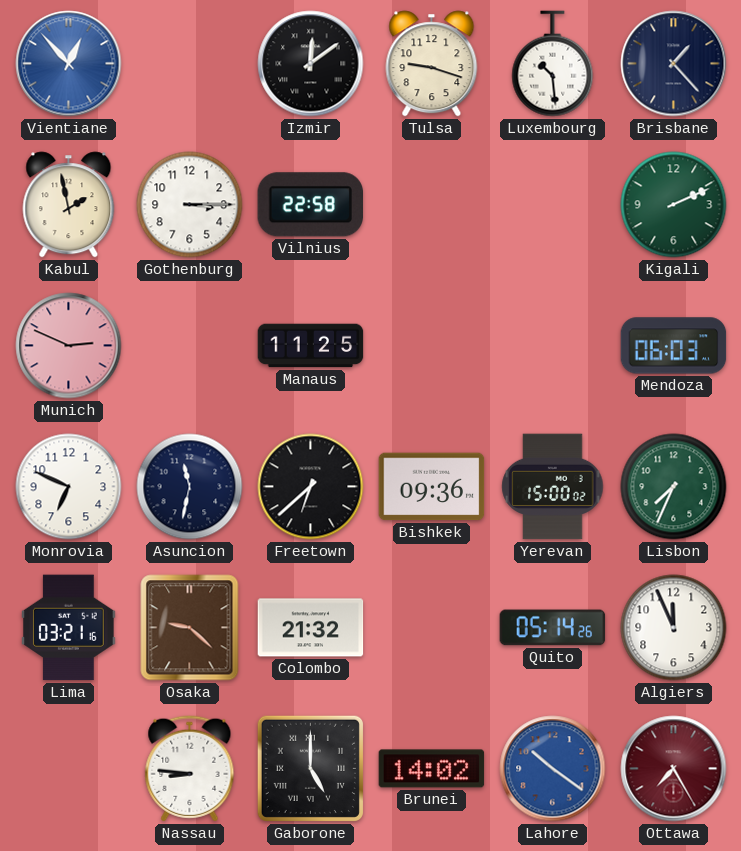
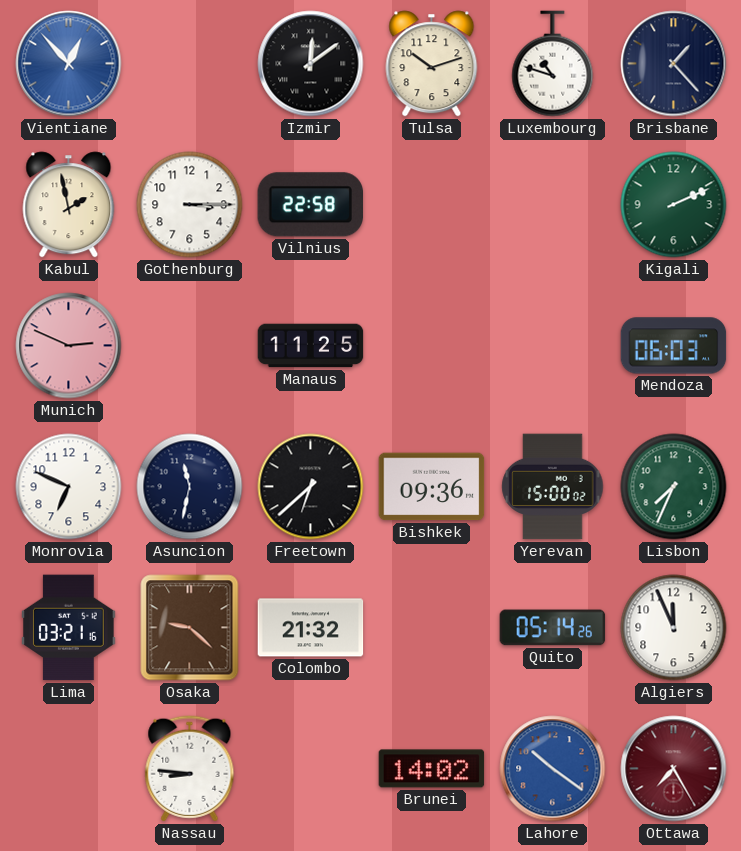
Tulsa: 9:18 -> 10:12 (432, 64)
Luxembourg: 10:29 -> 10:48 (553, 64)
Gaborone: 5:00 -> none (310, 768)
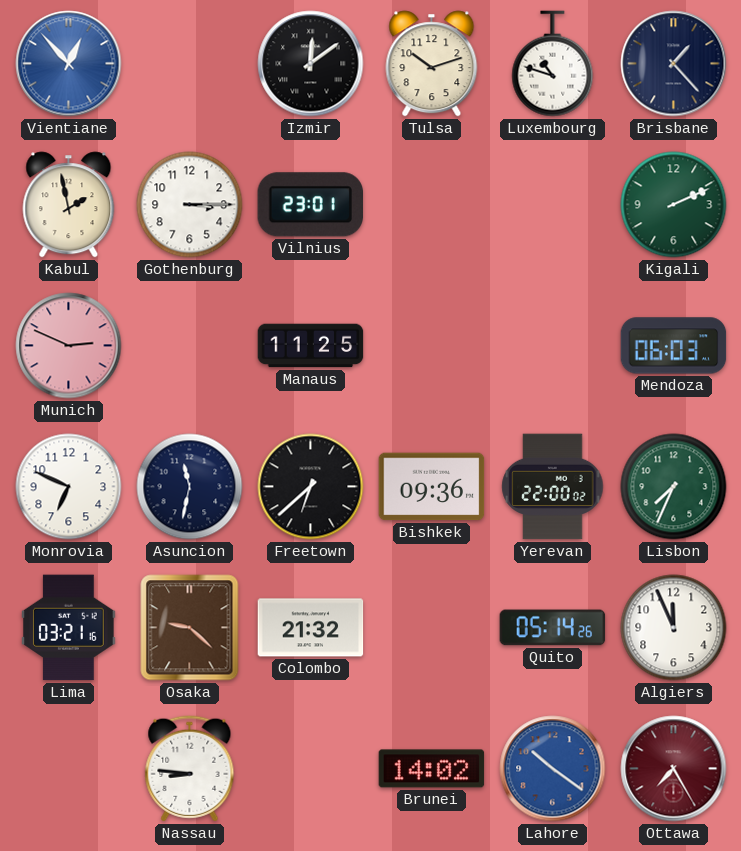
Vilnius: 22:58 -> 23:01 (310, 205)
Yerevan: 15:00 -> 22:00 (553, 487)
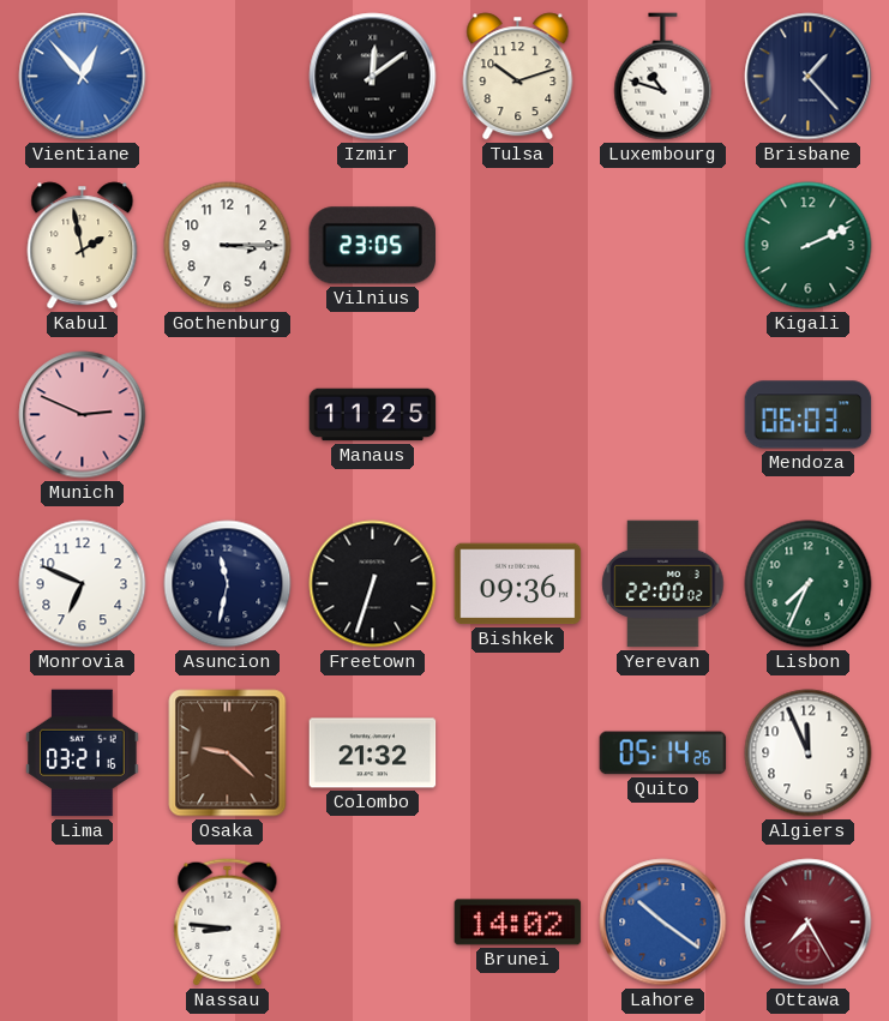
Vilnius: 23:01 -> 23:05 (372, 246)
Freetown: 6:38 -> 6:33 (373, 584)
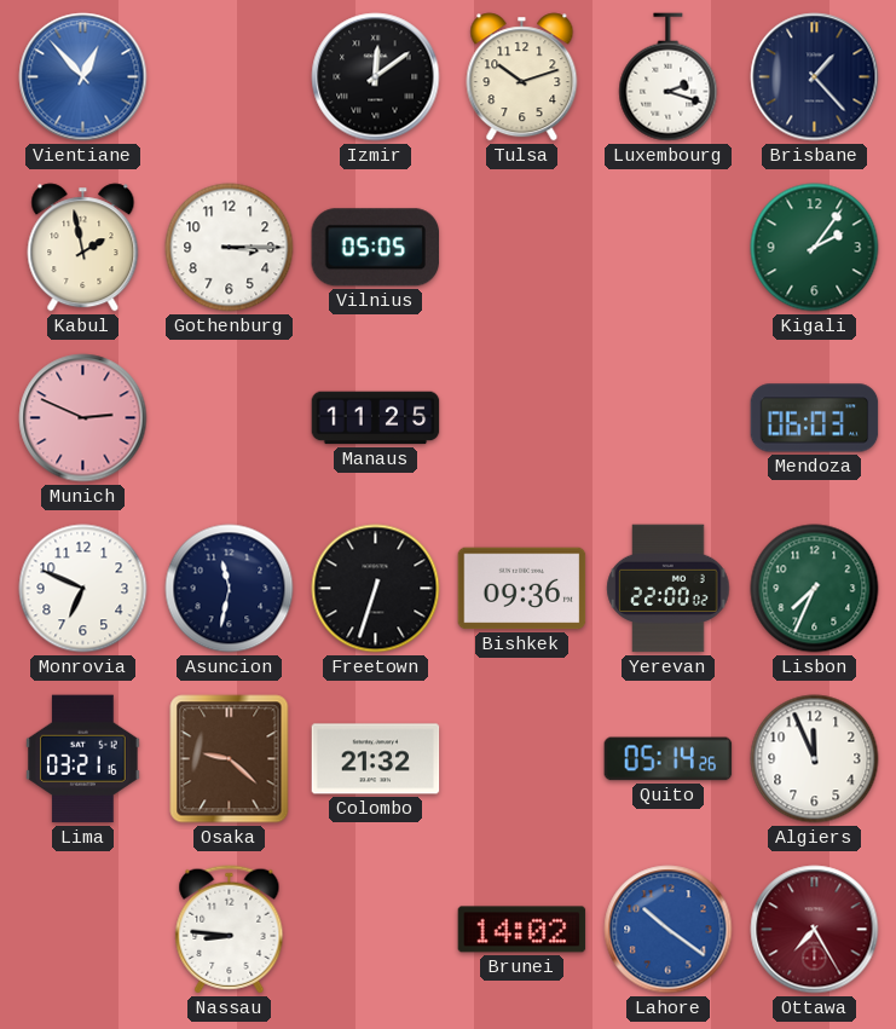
Luxembourg: 10:48 -> 2:18 (669, 77)
Vilnius: 23:05 -> 05:05 (375, 248)
Kigali: 2:11 -> 2:06 (815, 248)
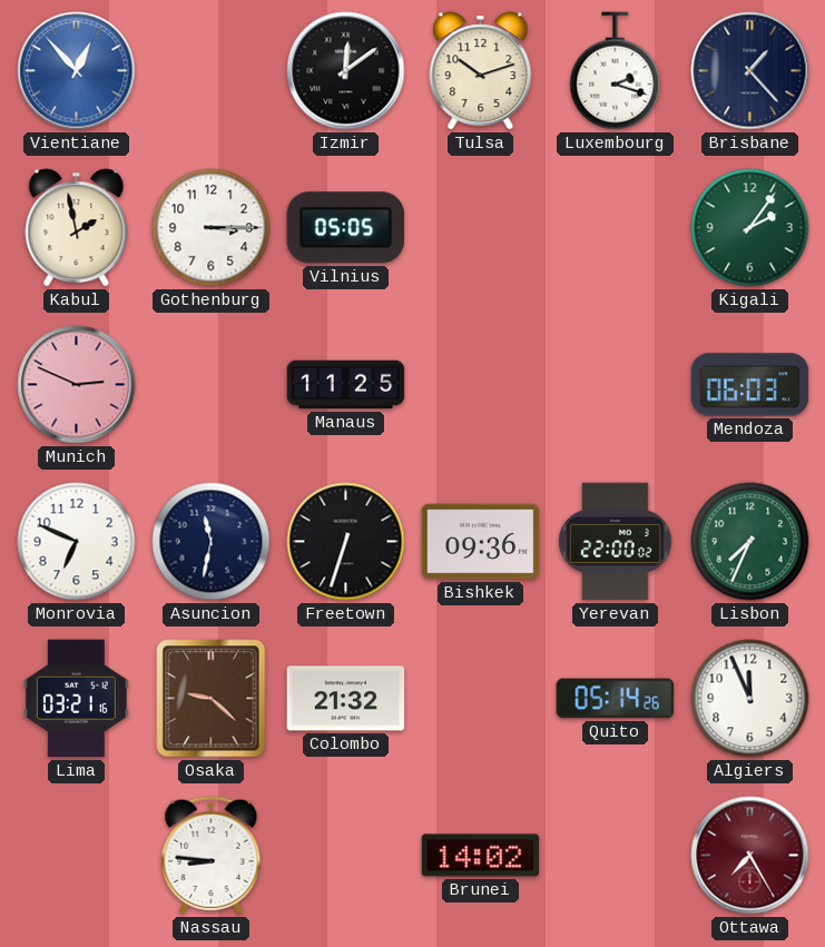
Lahore: 10:21 -> none (669, 930)
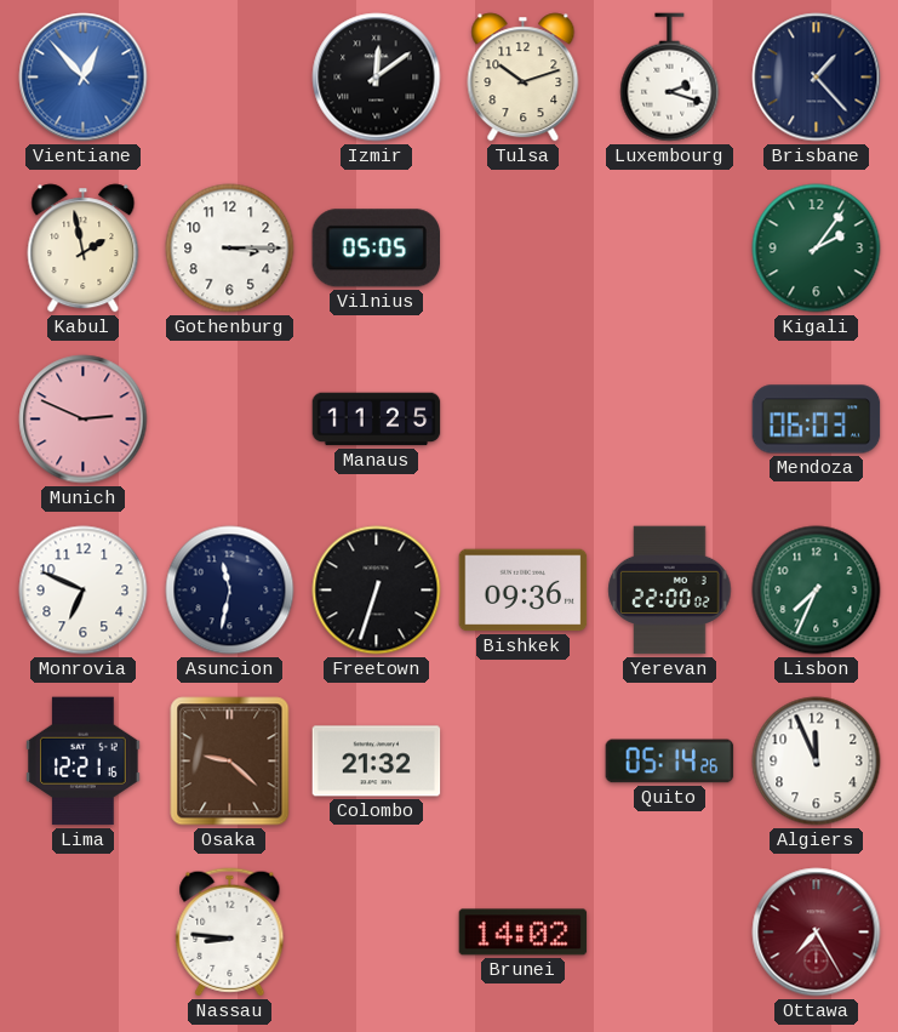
Lima: 03:21 -> 12:21 (84, 762)
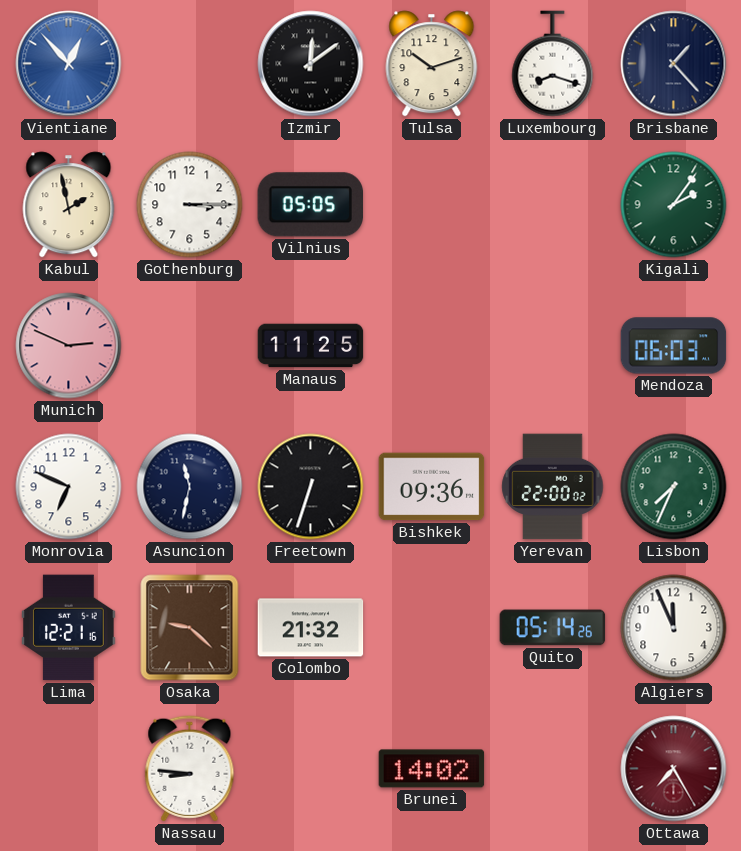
Luxembourg: 2:18 -> 8:18 (553, 64)
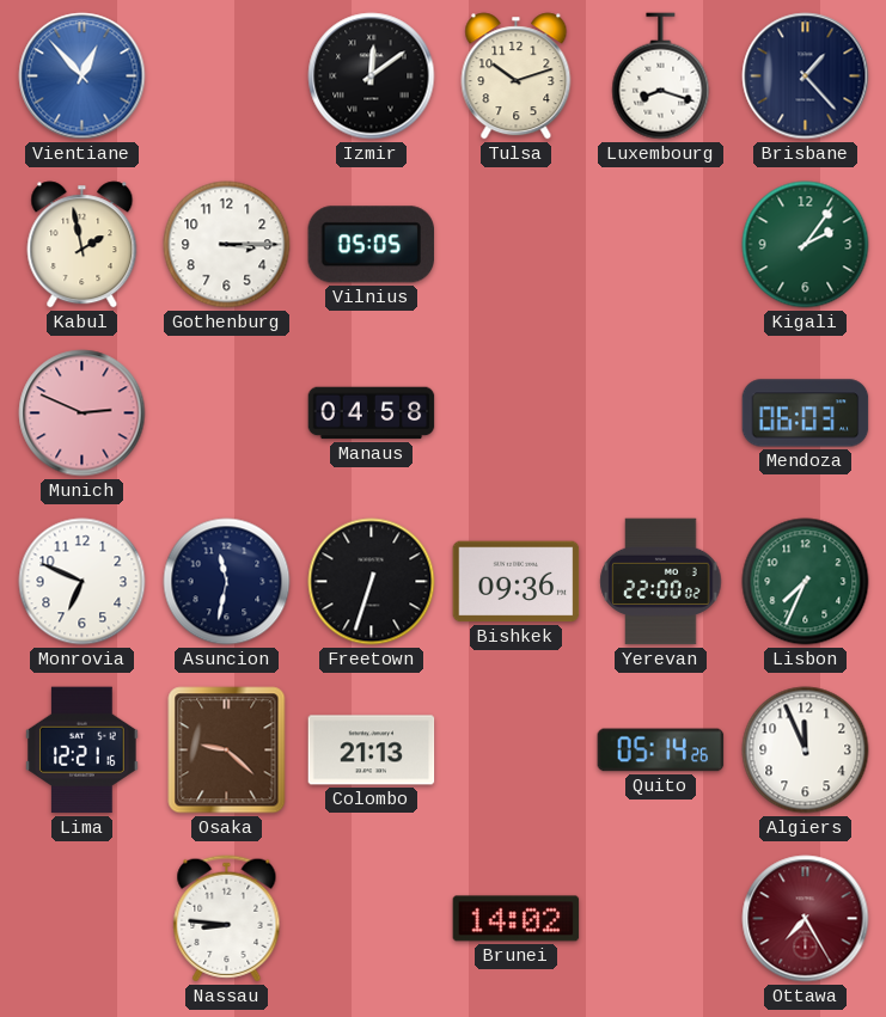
Manaus: 11:25 -> 04:58 (372, 413)
Colombo: 21:32 -> 21:13 (372, 751)
